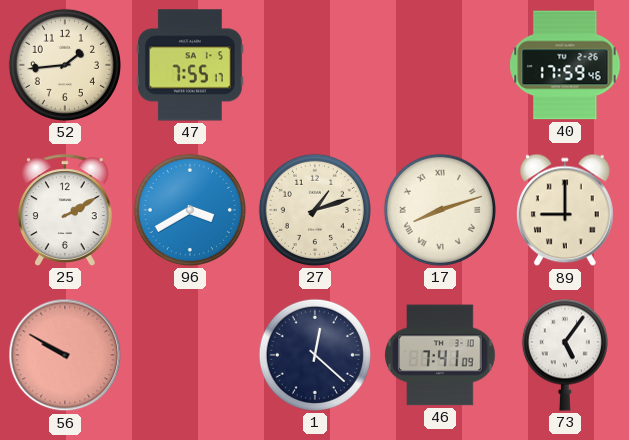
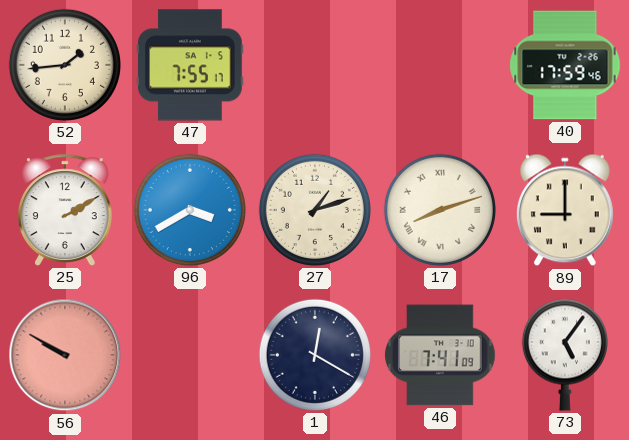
1: 12:22 -> 12:20 (315, 355)
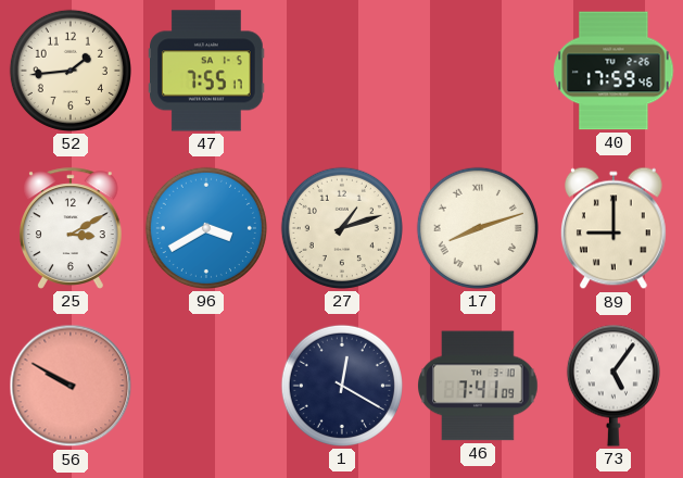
25: 2:10 -> 3:10 (71, 228)
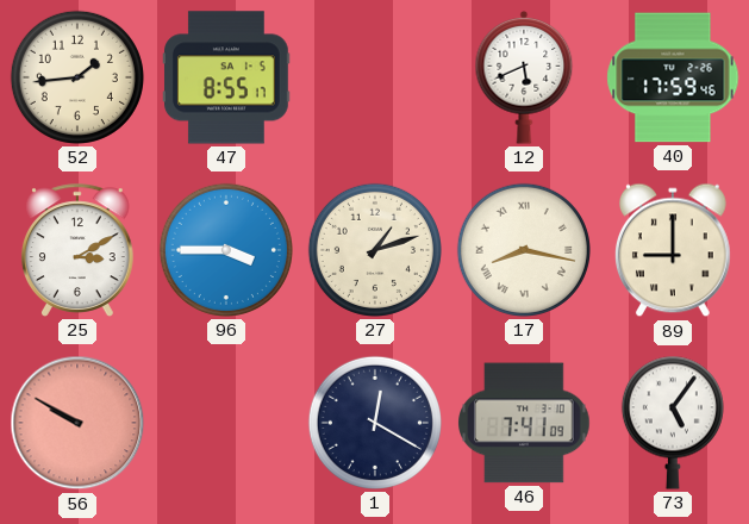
47: 7:55 -> 8:55 (227, 77)
12: none -> 5:41 (524, 77)
96: 3:40 -> 3:45 (226, 250)
17: 8:12 -> 8:17 (524, 250)
